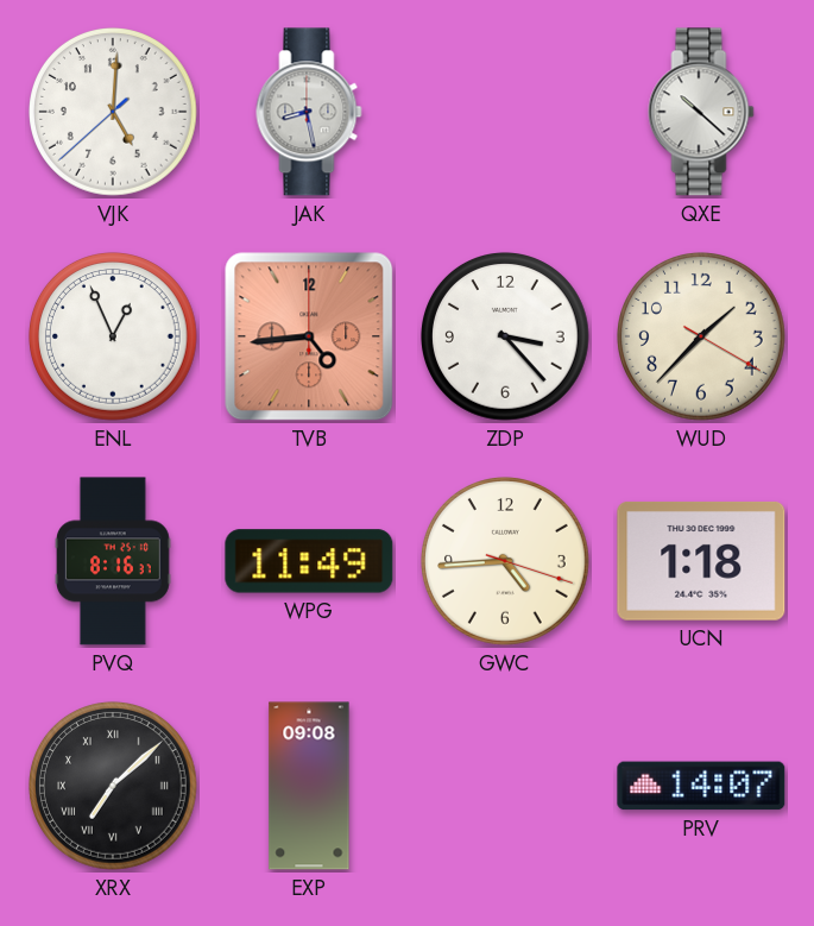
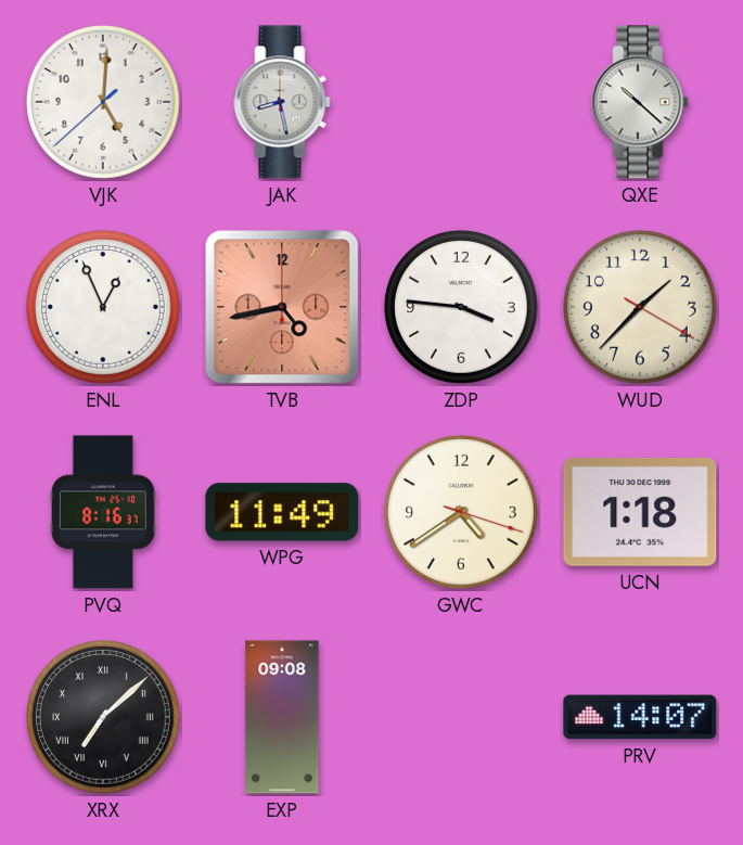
TVB: 4:44 -> 4:43 (282, 307)
ZDP: 3:23 -> 3:46 (462, 308)
GWC: 4:44 -> 4:39 (462, 513)
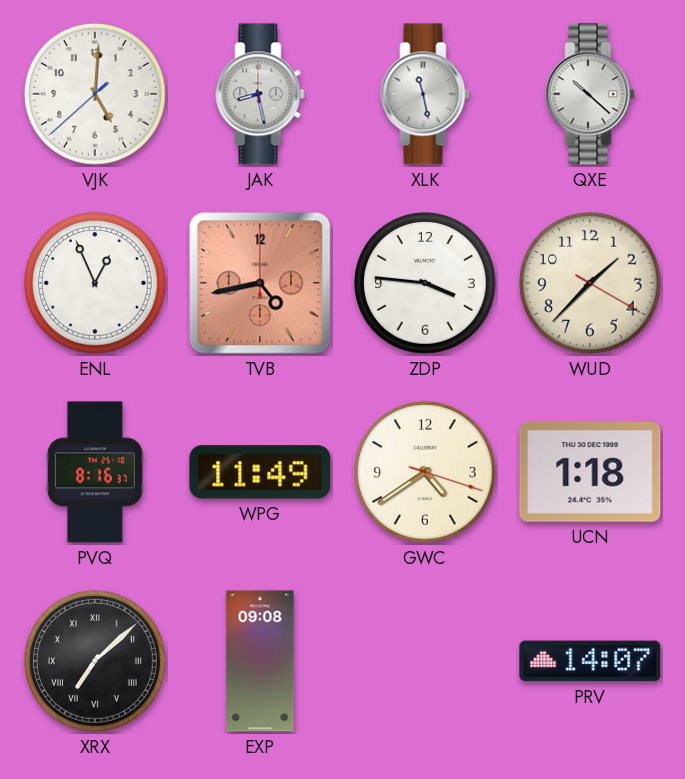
XLK: none -> 11:28 (425, 94)
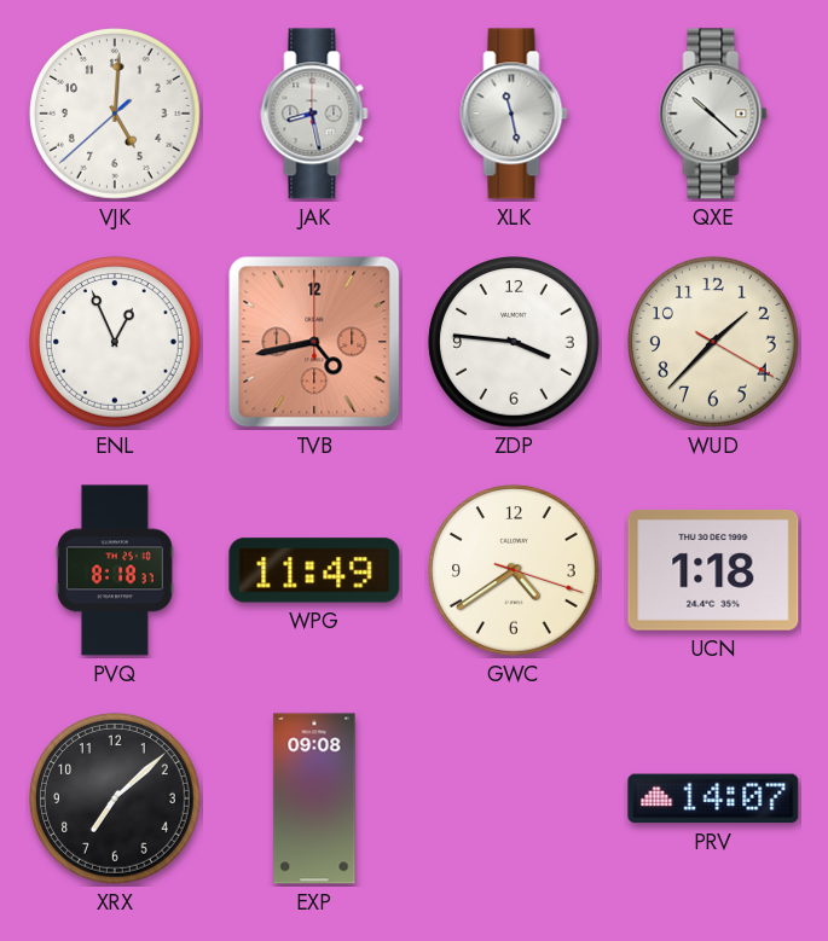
PVQ: 8:16 -> 8:18 (116, 570)
XRX numerals: Roman -> Arabic (116, 800)
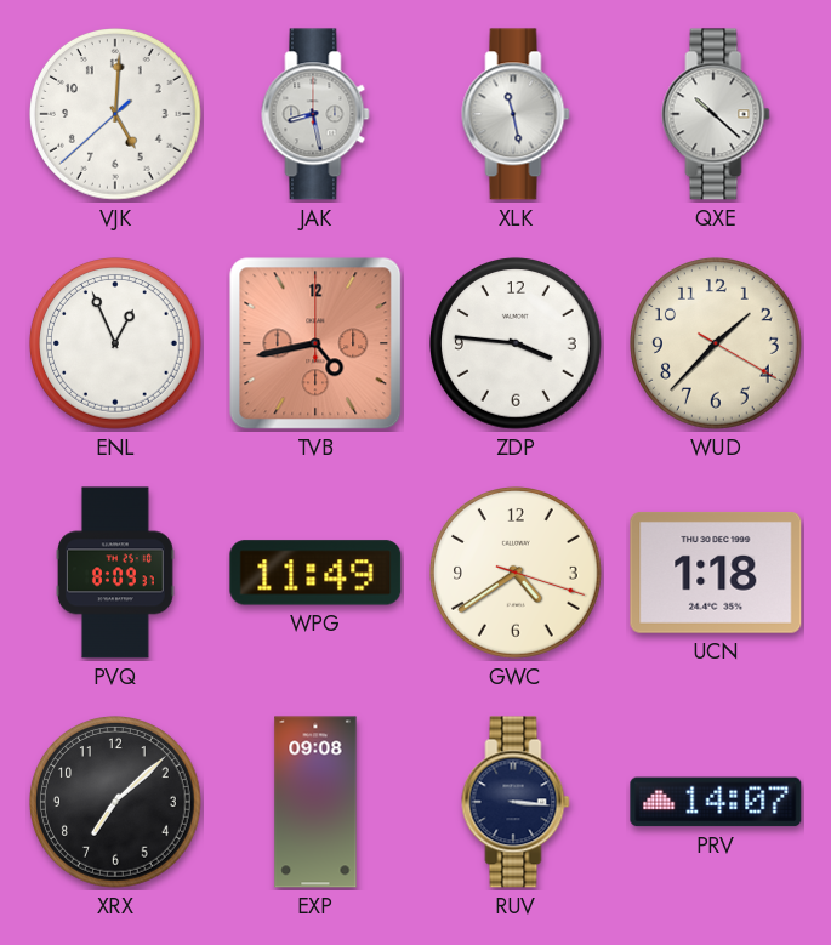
PVQ: 8:18 -> 8:09 (116, 573)
RUV: none -> 3:16 (516, 802)
